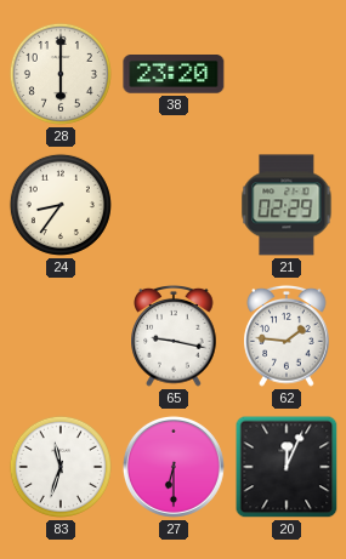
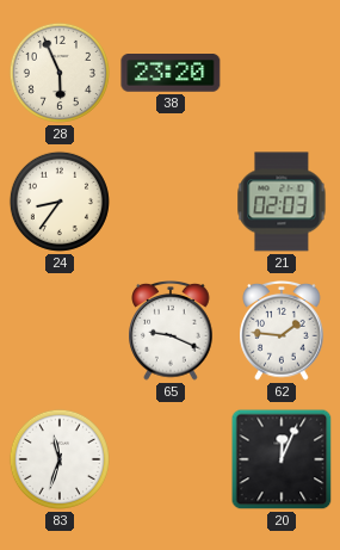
28: 6:00 -> 5:56 (60, 73)
21: 02:29 -> 02:03 (282, 202)
65: 9:17 -> 9:19 (171, 332)
27: 6:30 -> none (174, 467)
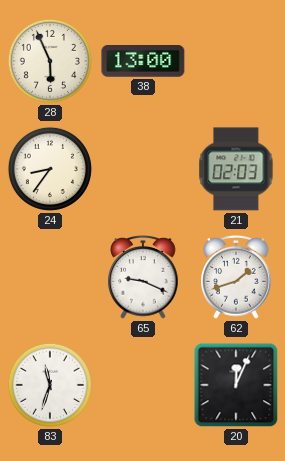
38: 23:20 -> 13:00 (143, 62)
62: 1:46 -> 1:42 (236, 278)
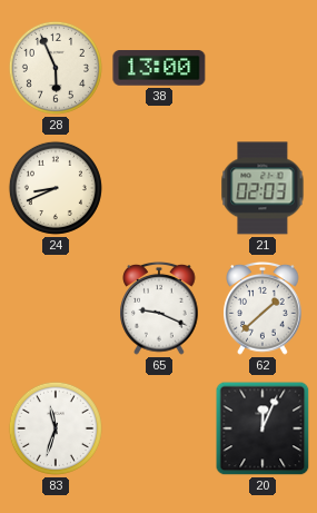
24: 8:36 -> 8:41 (56, 188)
62: 1:42 -> 1:38 (262, 309)
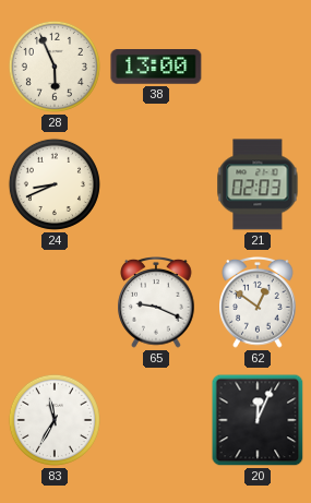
62: 1:38 -> 12:51 (258, 303)
83: 11:33 -> 11:35 (55, 420)
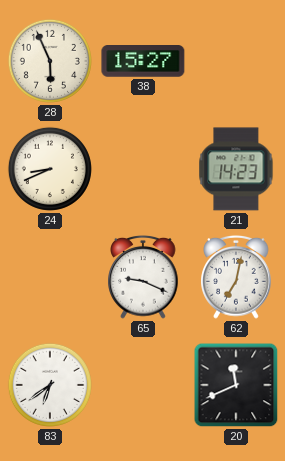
38: 13:00 -> 15:27 (143, 62)
21: 02:03 -> 14:23 (236, 169)
62: 12:51 -> 7:02 (236, 278)
83: 11:35 -> 6:39 (50, 385)
20: 12:04 -> 11:41 (236, 385)
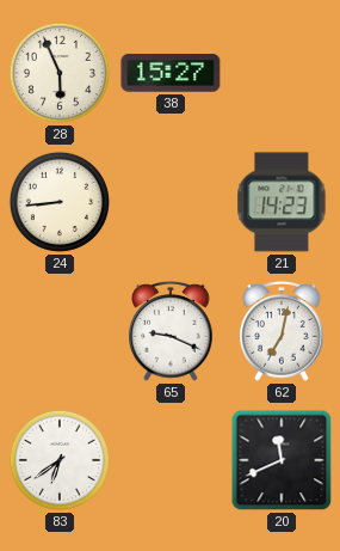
24: 8:41 -> 8:44 (60, 202)
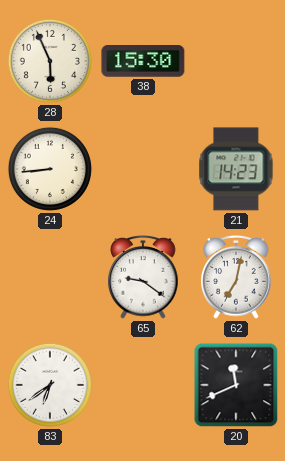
38: 15:27 -> 15:30 (143, 62)
65: 9:19 -> 9:21 (143, 278)
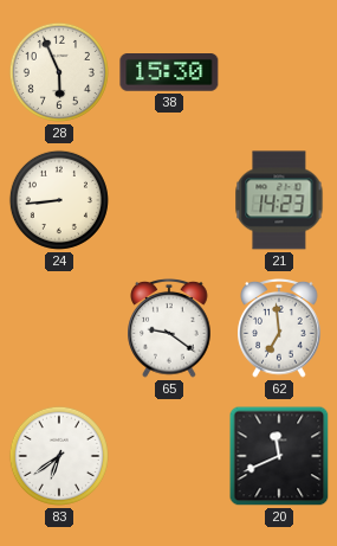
62: 7:02 -> 6:59 (279, 329)
